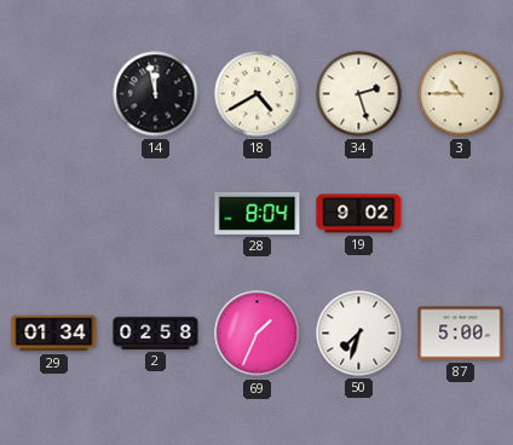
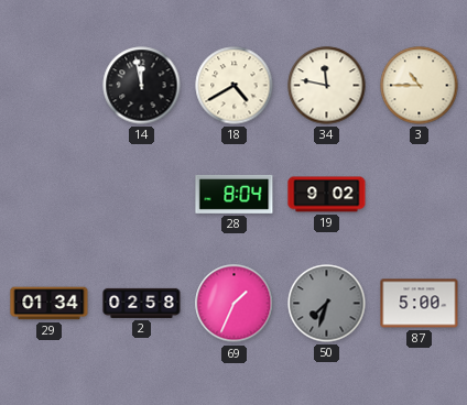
34: 2:27 -> 11:47 (327, 86)
50 dial: white -> grey (327, 304)
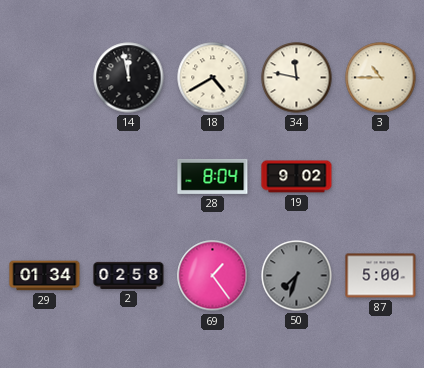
69: 1:34 -> 1:24 (213, 276)
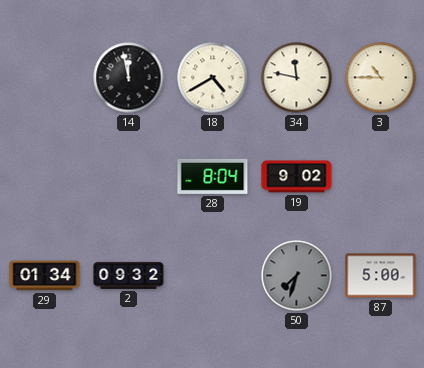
2: 02:58 -> 09:32 (129, 275)
69: 1:24 -> none (213, 276)
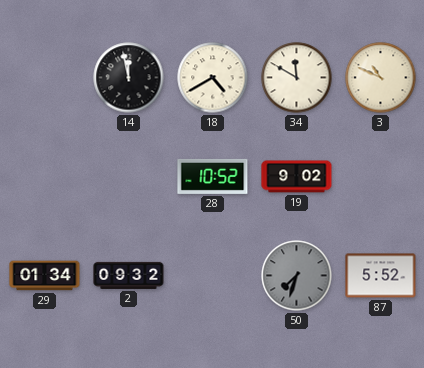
34: 11:47 -> 11:50 (297, 78)
3: 10:45 -> 10:49 (381, 78)
28: 8:04 -> 10:52 (213, 176)
87: 5:00 -> 5:52 (381, 276)
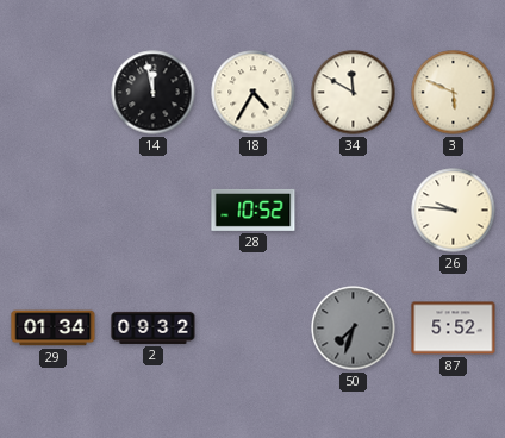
18: 4:40 -> 4:35 (254, 93)
3: 10:49 -> 5:49 (454, 93)
19: 9:02 -> none (297, 177)
26: none -> 9:46 (454, 211)
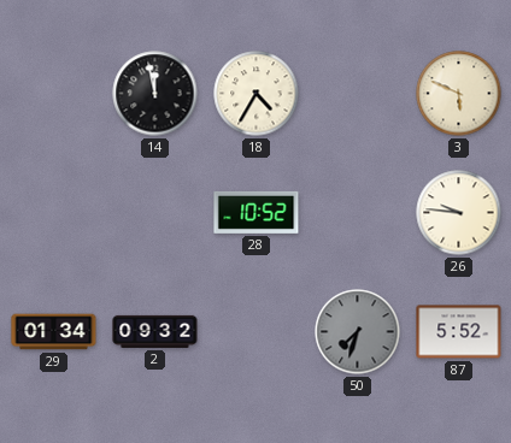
34: 11:50 -> none (354, 93)
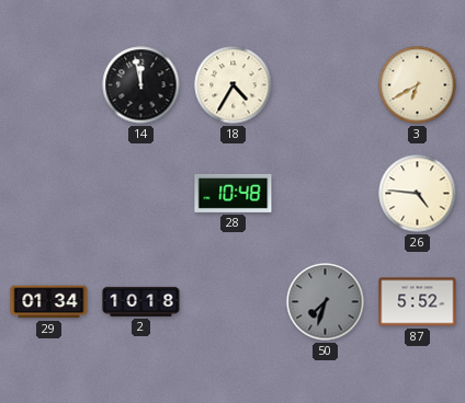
3: 5:49 -> 6:40 (418, 85)
28: 10:52 -> 10:48 (234, 193)
26: 9:46 -> 4:46 (418, 194)
2: 09:32 -> 10:18 (141, 301)
